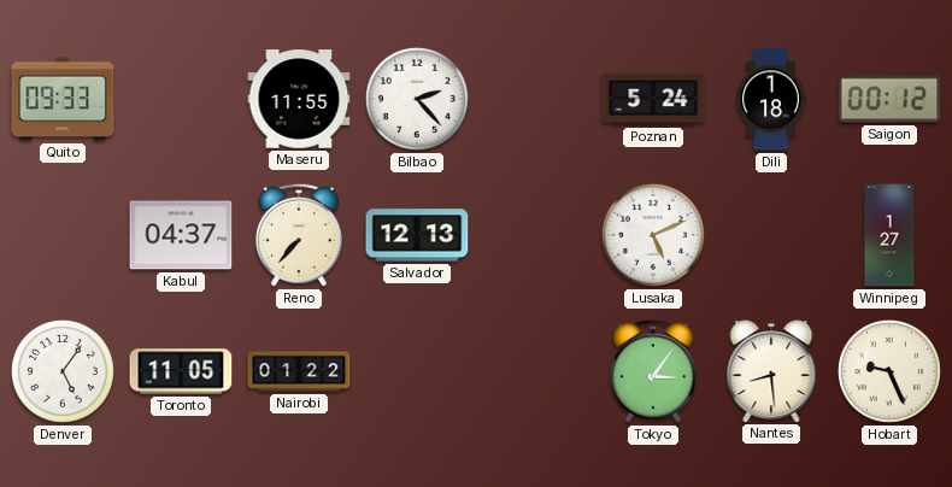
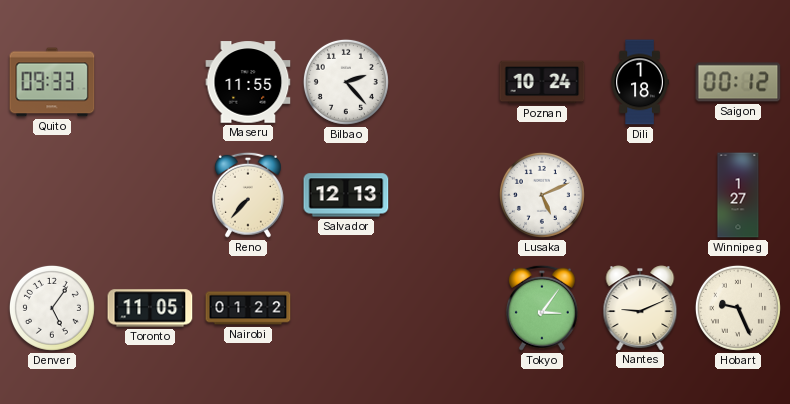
Poznan: 5:24 -> 10:24 (542, 82)
Kabul: 04:37 -> none (181, 235)
Nantes: 8:29 -> 9:11 (640, 308)
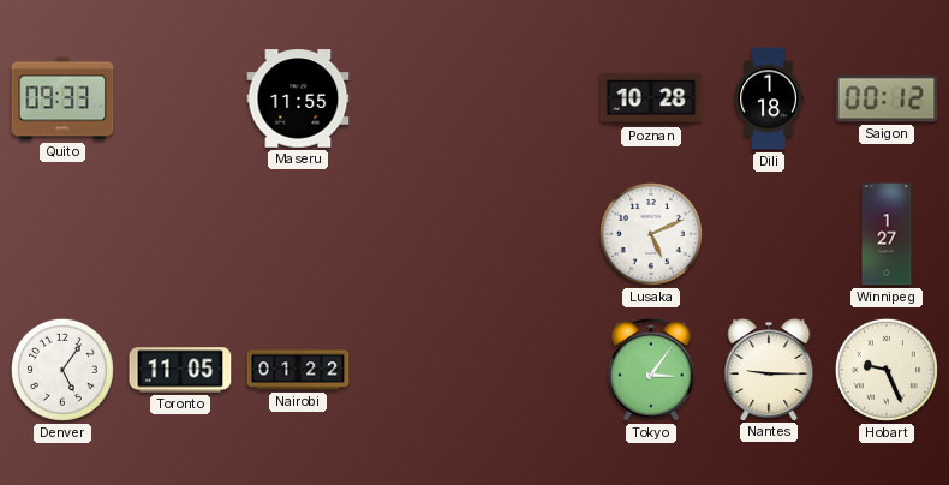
Bilbao: 2:23 -> none (346, 82)
Poznan: 10:24 -> 10:28 (651, 98)
Reno: 7:37 -> none (248, 195)
Salvador: 12:13 -> none (346, 195)
Nantes: 9:11 -> 9:15 (769, 370)
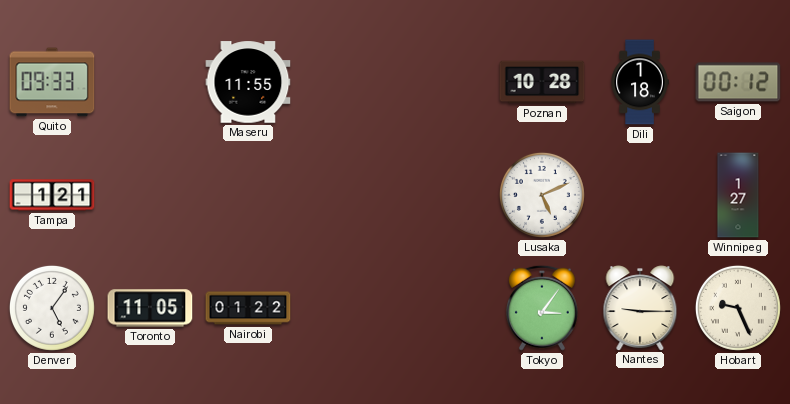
Tampa: none -> 1:21 (52, 195)
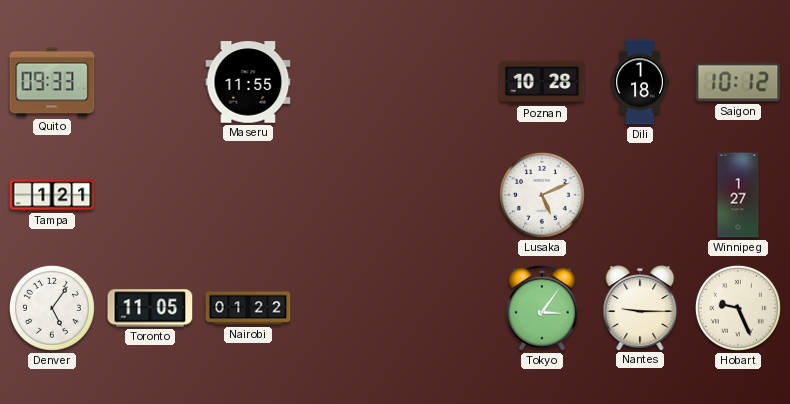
Saigon: 00:12 -> 10:12 (738, 82)
